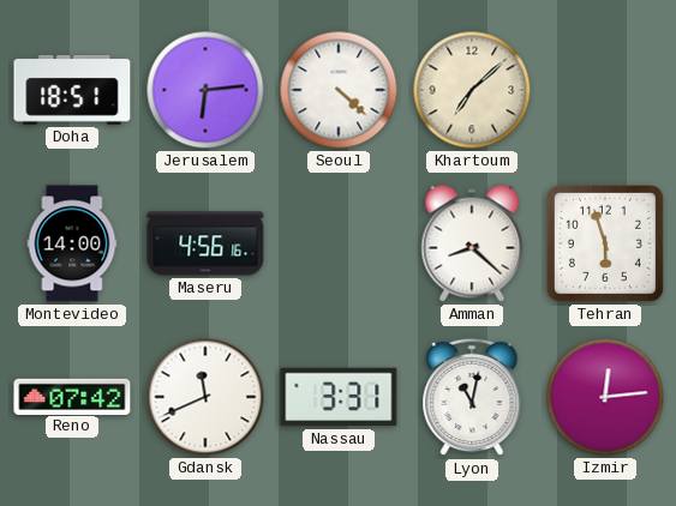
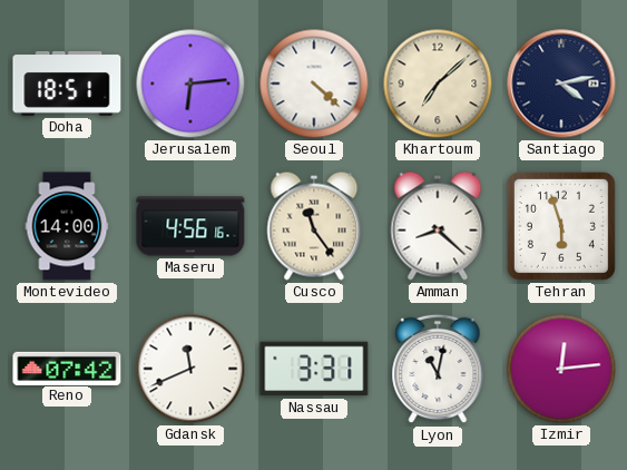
Santiago: none -> 4:13 (561, 84)
Cusco: none -> 11:24 (314, 226)
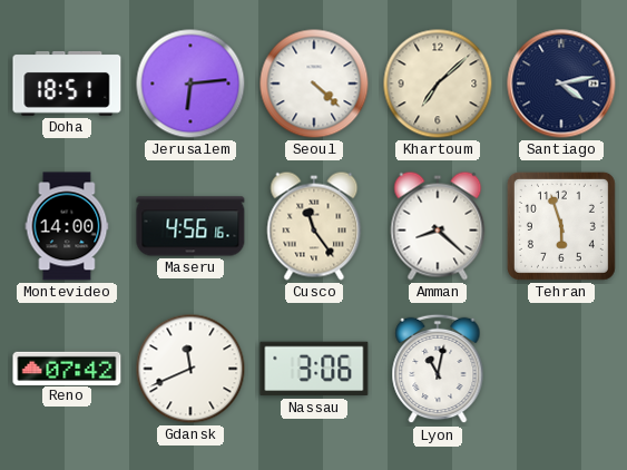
Nassau: 3:31 -> 3:06 (314, 369)
Izmir: 12:14 -> none (561, 369)
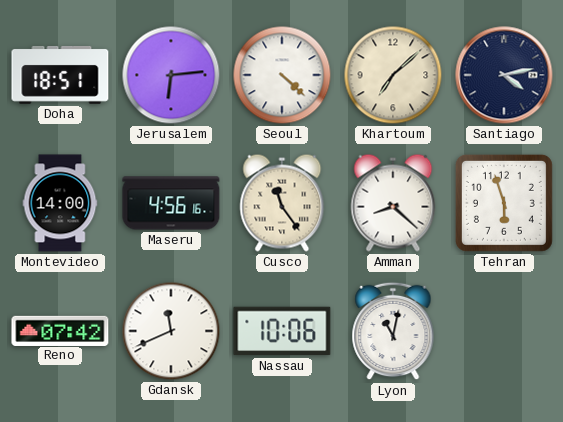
Nassau: 3:06 -> 10:06 (282, 331)
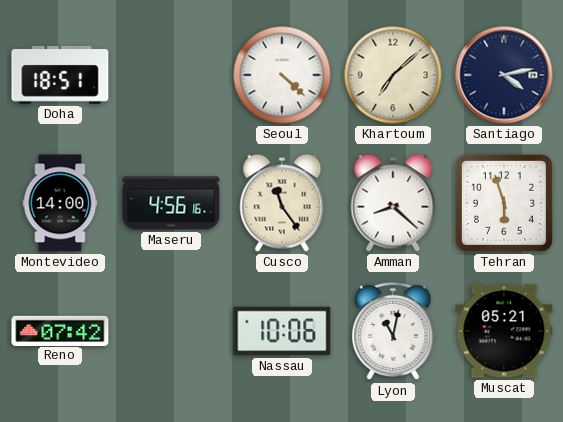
Jerusalem: 6:14 -> none (171, 75)
Gdansk: 11:41 -> none (171, 331)
Muscat: none -> 05:21 (504, 331)
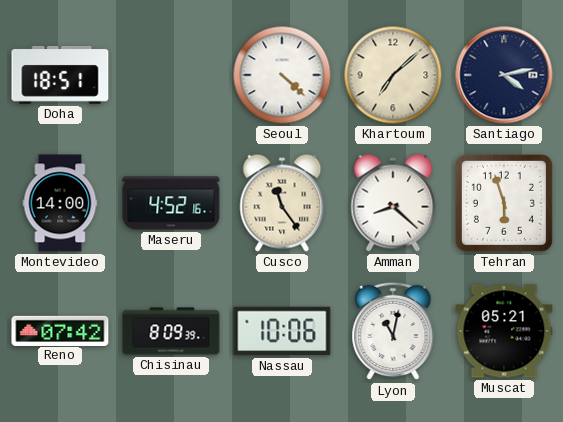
Maseru: 4:56 -> 4:52 (171, 203)
Chisinau: none -> 8:09 (171, 331)
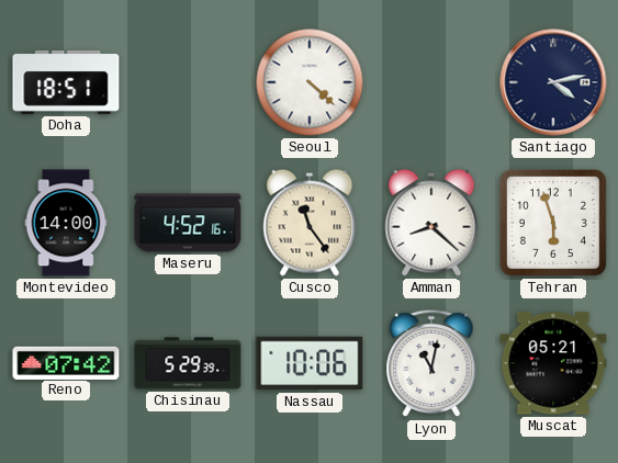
Khartoum: 7:08 -> none (393, 75)
Chisinau: 8:09 -> 5:29 (188, 363)
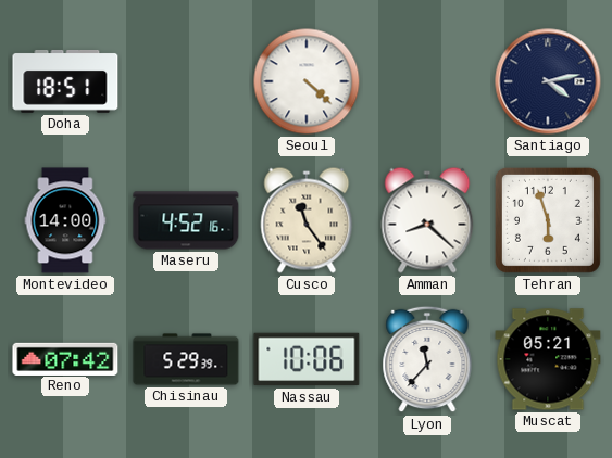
Lyon: 11:02 -> 11:37 (427, 359)
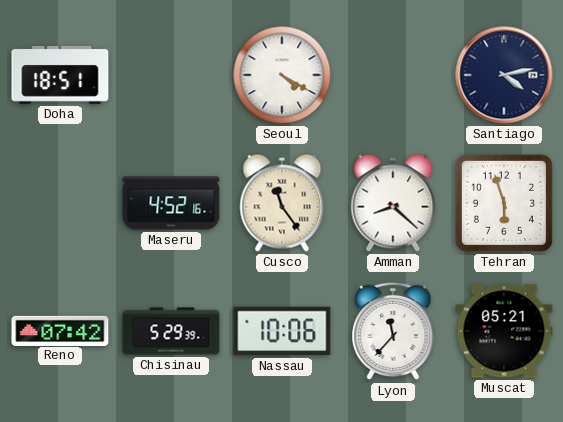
Seoul: 4:22 -> 4:20 (282, 75)
Montevideo: 14:00 -> none (65, 220)
